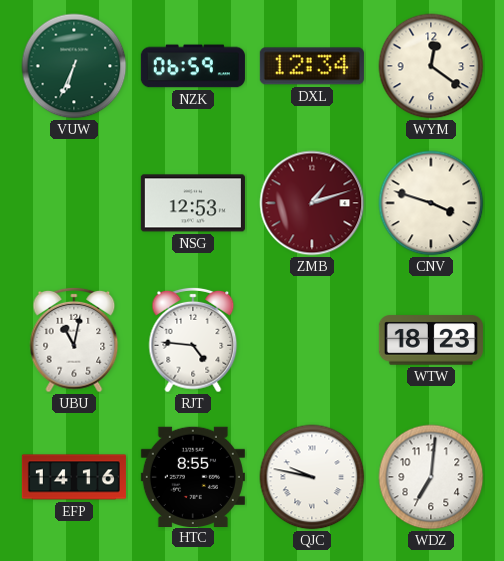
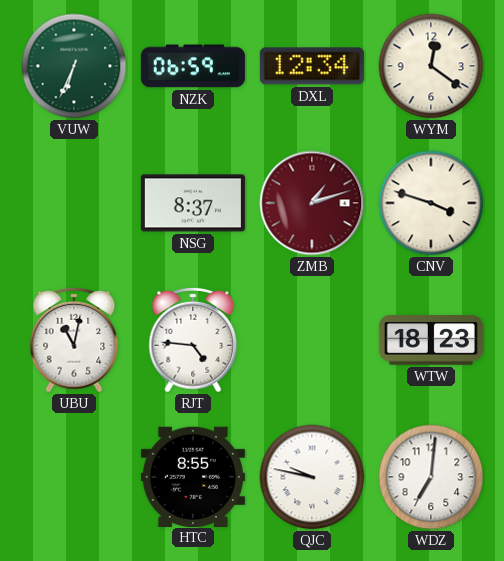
NSG: 12:53 -> 8:37 (193, 203)
EFP: 14:16 -> none (74, 477)
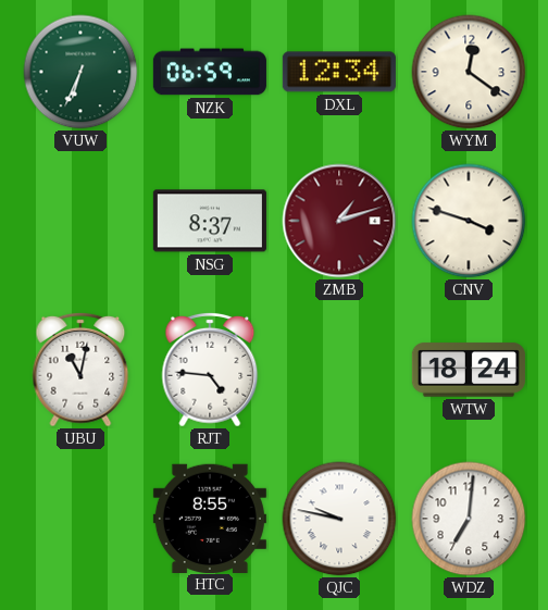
WTW: 18:23 -> 18:24 (469, 370)
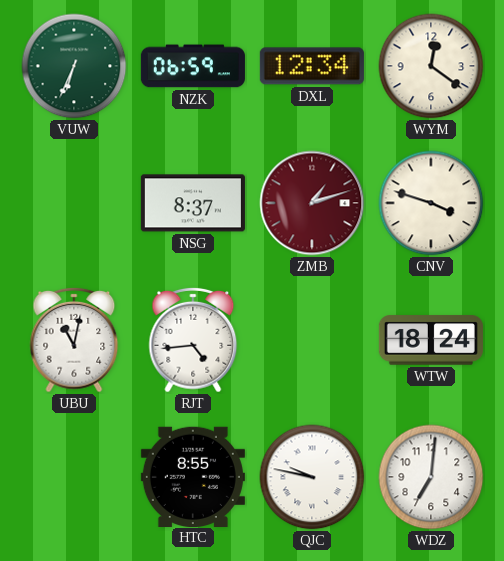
RJT: 4:46 -> 4:44 (193, 340)
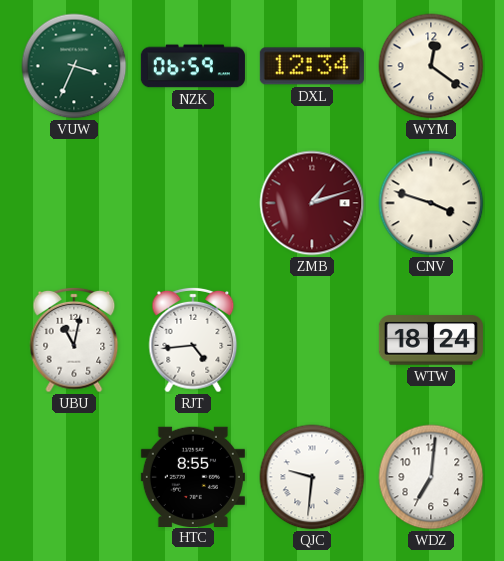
VUW: 6:34 -> 3:34 (74, 66)
NSG: 8:37 -> none (193, 203)
QJC: 9:47 -> 9:31 (312, 477)
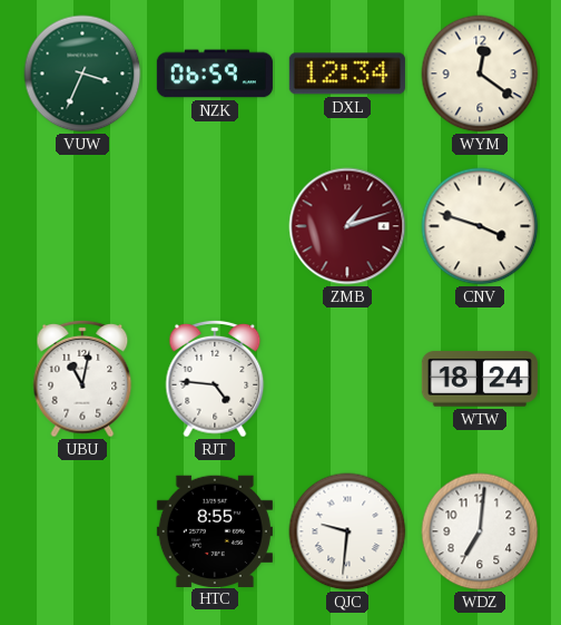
RJT: 4:44 -> 4:46 (215, 379)
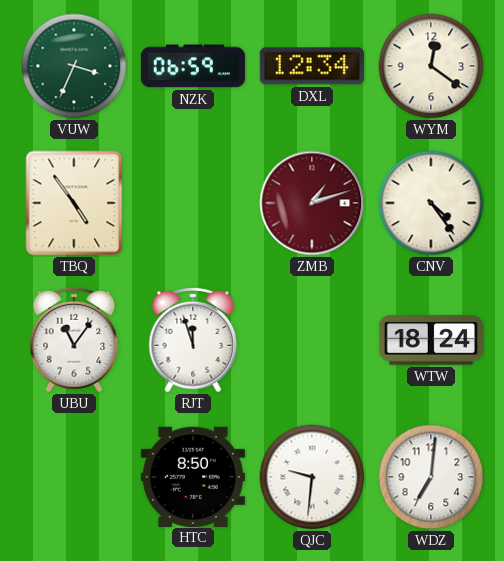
TBQ: none -> 4:54 (74, 203)
CNV: 3:48 -> 4:24 (431, 203)
UBU: 11:02 -> 11:06 (74, 340)
RJT: 4:46 -> 11:57 (193, 340)
HTC: 8:55 -> 8:50 (193, 476)
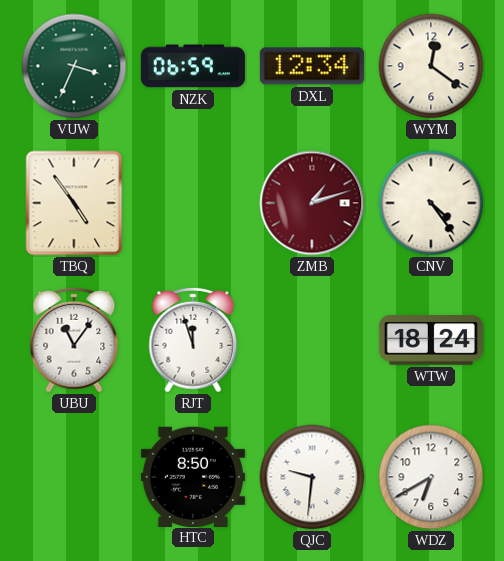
WDZ: 7:01 -> 6:40 (431, 477)
